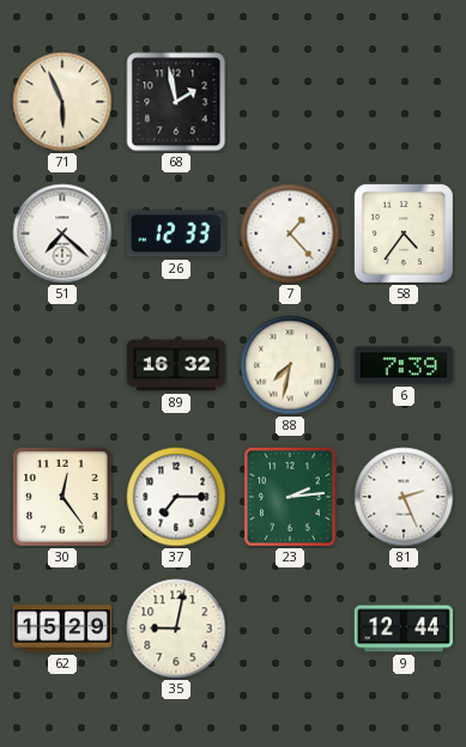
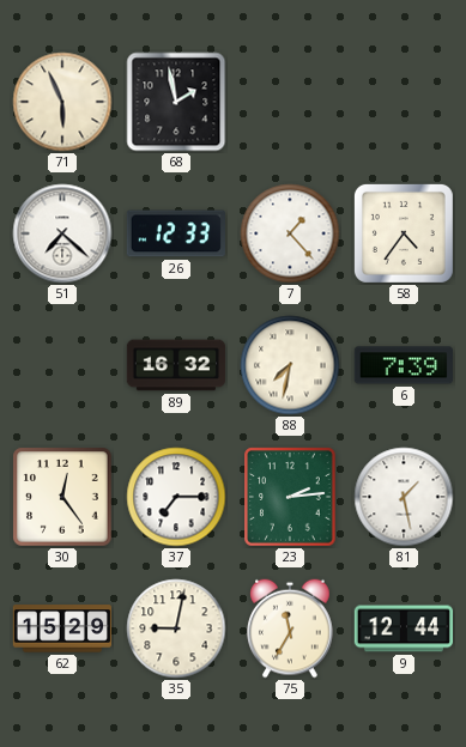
81: 2:26 -> 1:28 (404, 497)
75: none -> 11:35 (290, 628)
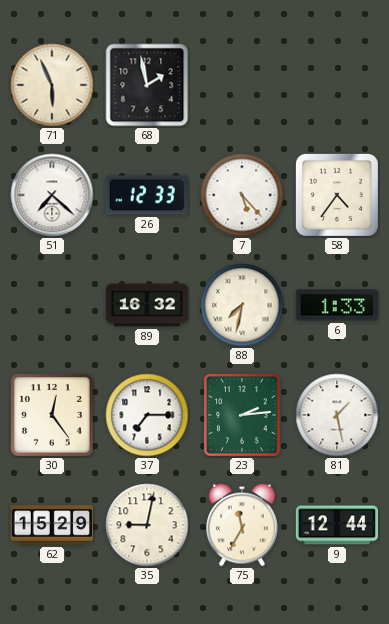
7: 1:23 -> 5:23 (242, 195)
6: 7:39 -> 1:33 (336, 305)
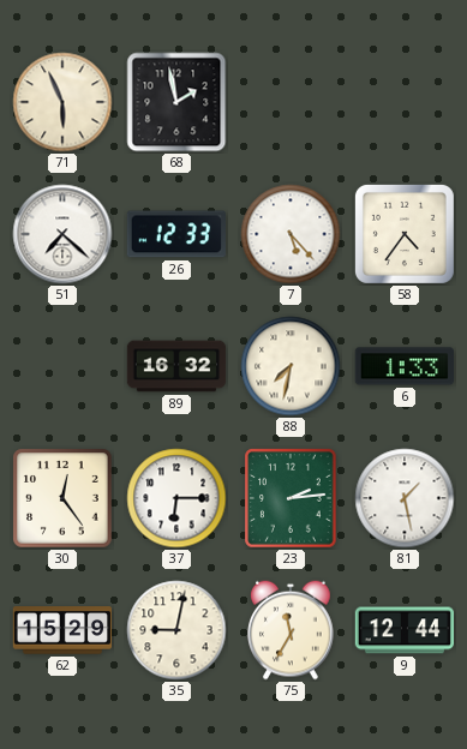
37: 7:15 -> 6:15 (176, 498)
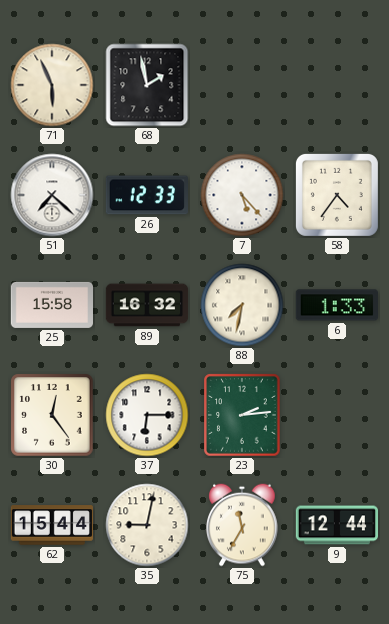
25: none -> 15:58 (52, 305)
81: 1:28 -> none (405, 498)
62: 15:29 -> 15:44 (51, 525)
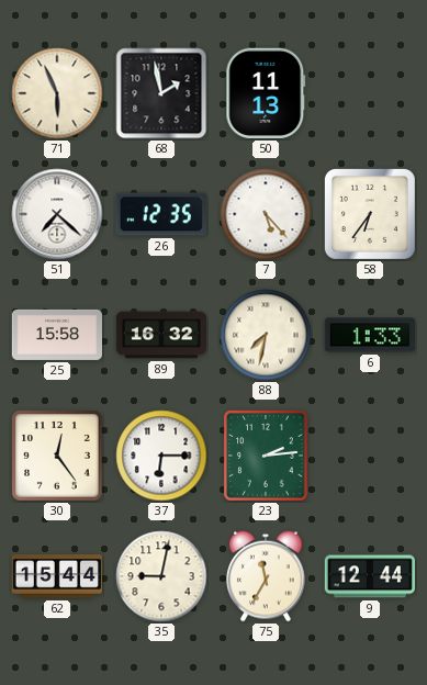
50: none -> 11:13 (266, 93)
26: 12:33 -> 12:35 (161, 214)
58: 4:36 -> 6:36 (370, 214)
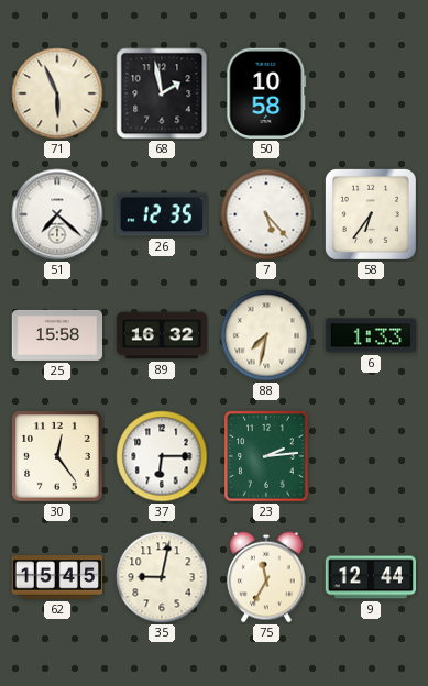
50: 11:13 -> 10:58 (266, 93)
62: 15:44 -> 15:45 (56, 577)
